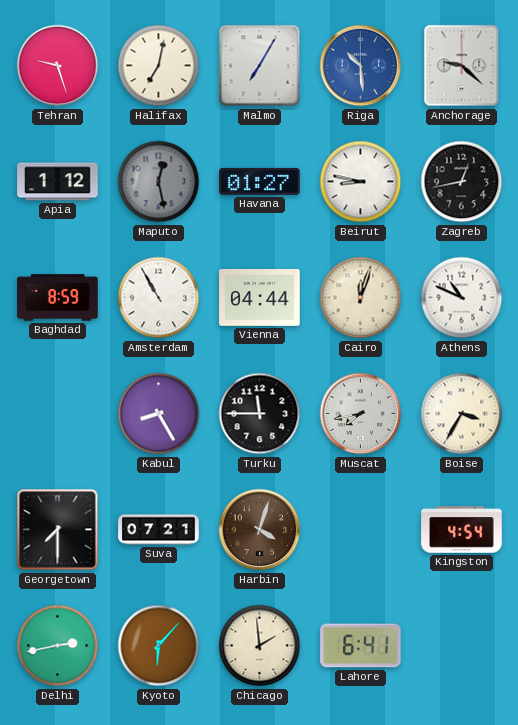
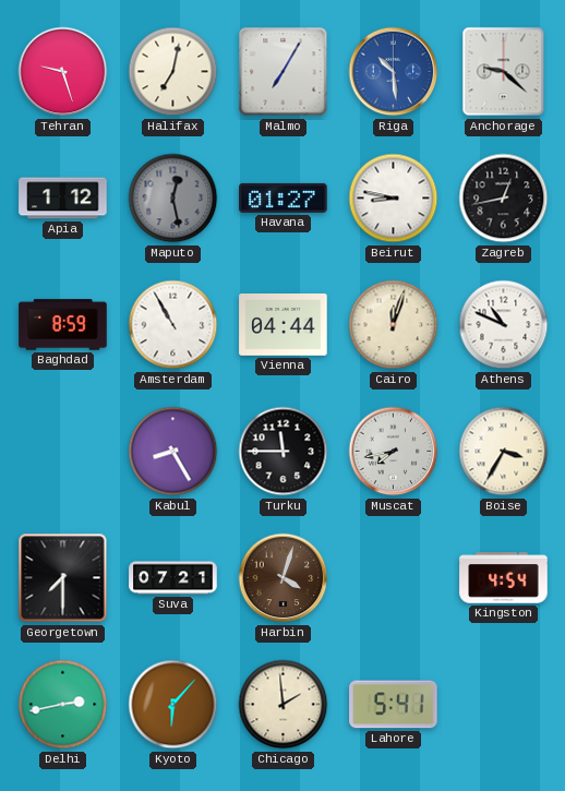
Lahore: 6:41 -> 5:41 (394, 705)
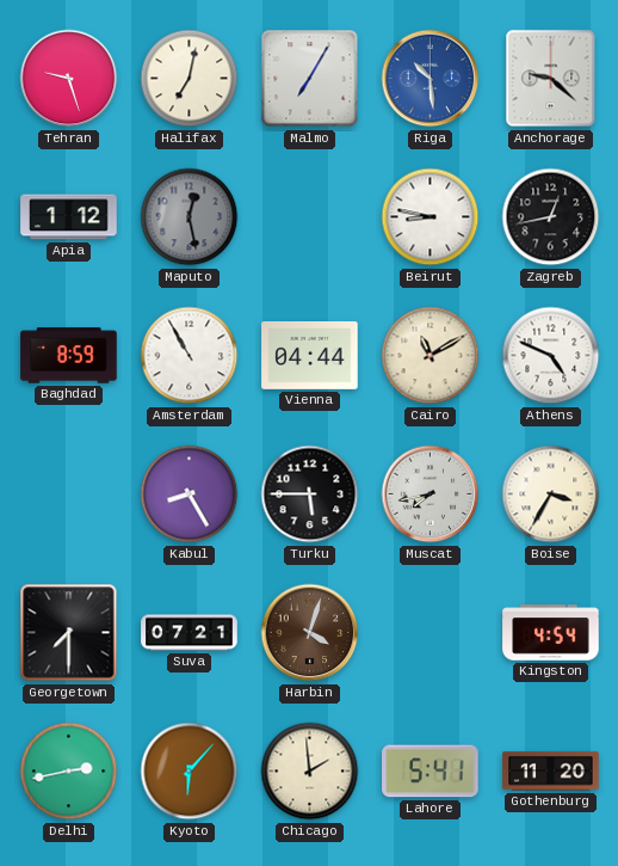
Havana: 01:27 -> none (284, 197)
Cairo: 12:03 -> 11:10 (431, 356)
Athens: 10:49 -> 4:49 (551, 356)
Turku: 11:45 -> 5:45 (310, 495)
Gothenburg: none -> 11:20 (551, 772)
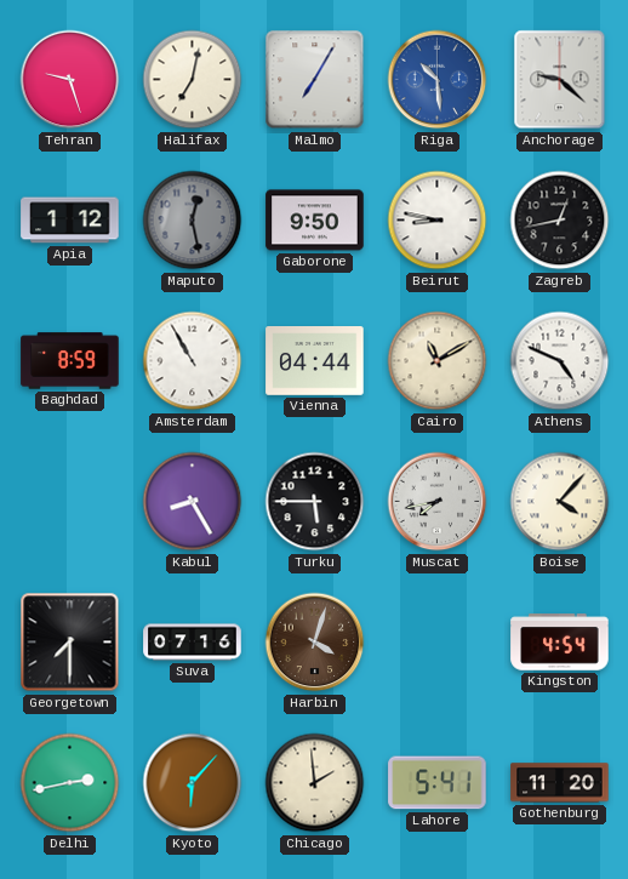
Gaborone: none -> 9:50 (315, 221)
Boise: 3:35 -> 4:07 (560, 502)
Suva: 07:21 -> 07:16 (193, 643)
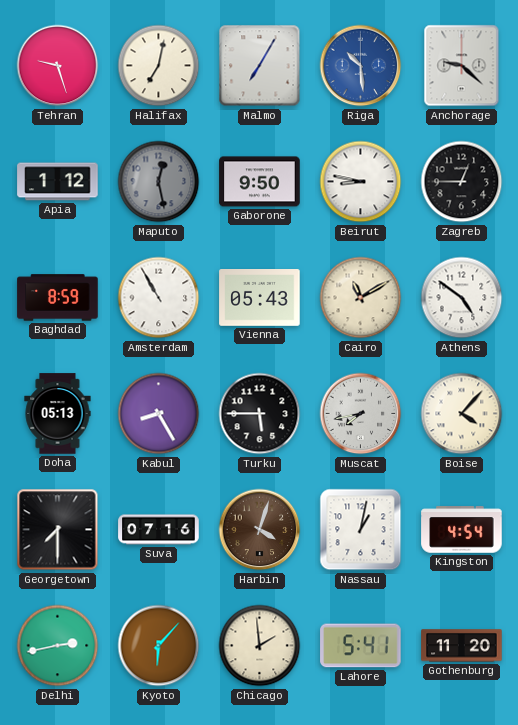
Zagreb: 12:43 -> 12:45 (462, 182)
Vienna: 04:44 -> 05:43 (260, 298)
Athens: 4:49 -> 4:51 (462, 298)
Doha: none -> 05:13 (58, 414)
Nassau: none -> 1:02 (361, 530)
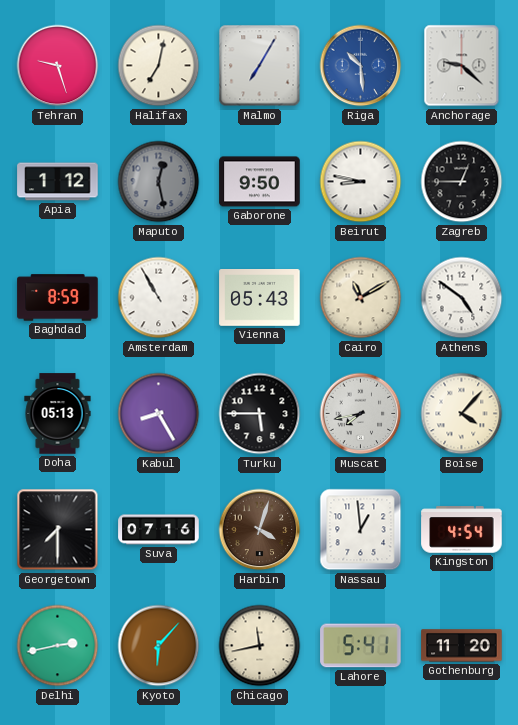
Nassau: 1:02 -> 12:59 (361, 530)
Chicago: 1:59 -> 11:43 (260, 646)
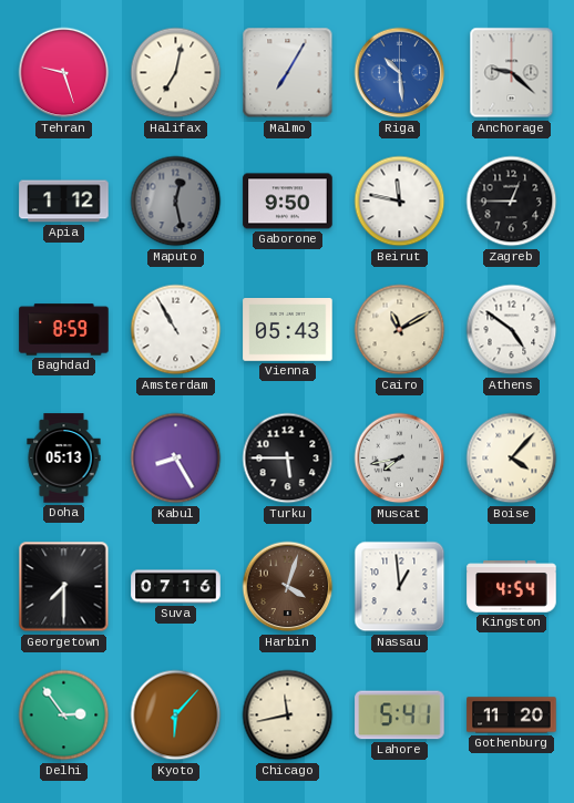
Beirut: 8:47 -> 11:47 (400, 202)
Delhi: 2:43 -> 2:54 (64, 716)
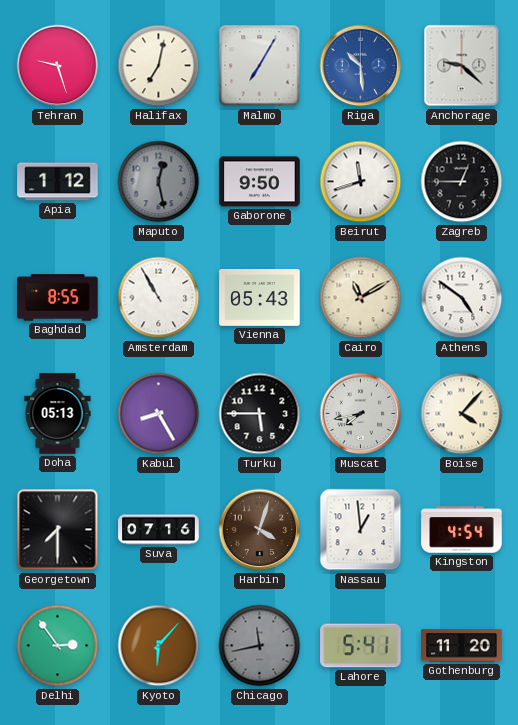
Beirut: 11:47 -> 11:42 (361, 182)
Baghdad: 8:59 -> 8:55 (58, 298)
Chicago dial: cream -> grey (260, 646)
